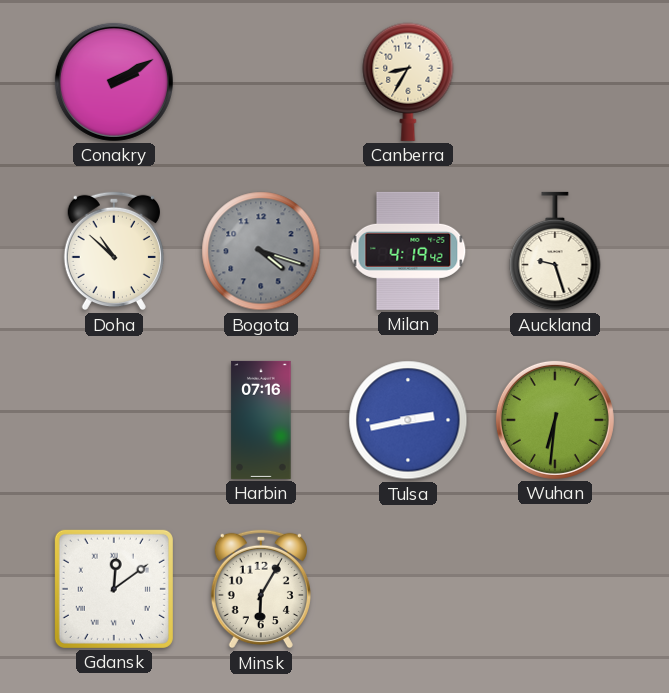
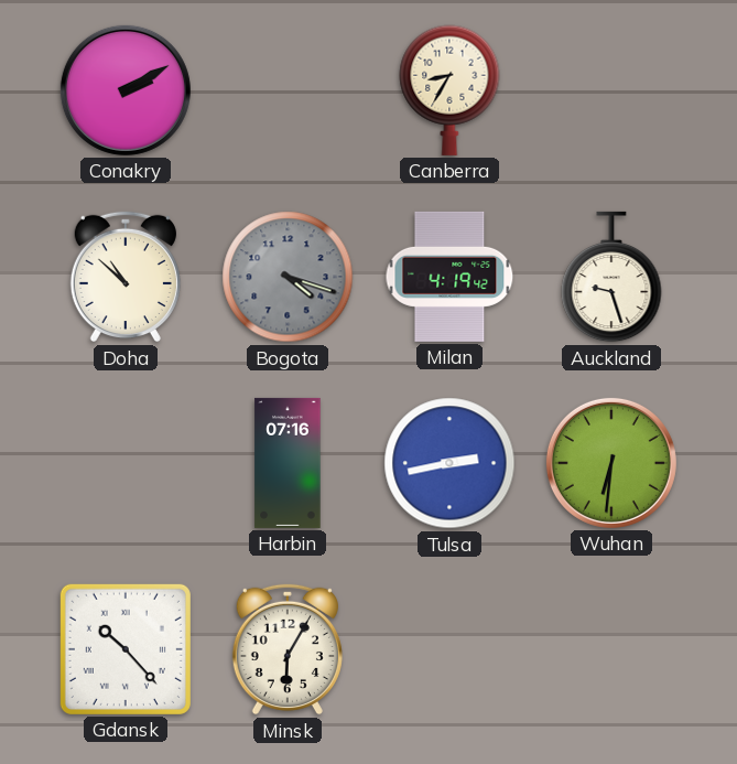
Gdansk: 12:09 -> 10:23 (126, 649)
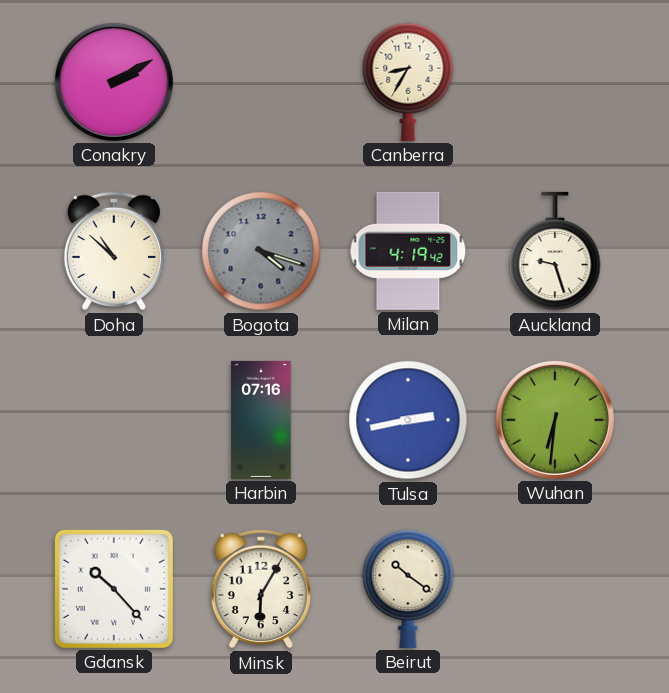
Beirut: none -> 10:21 (408, 589)
